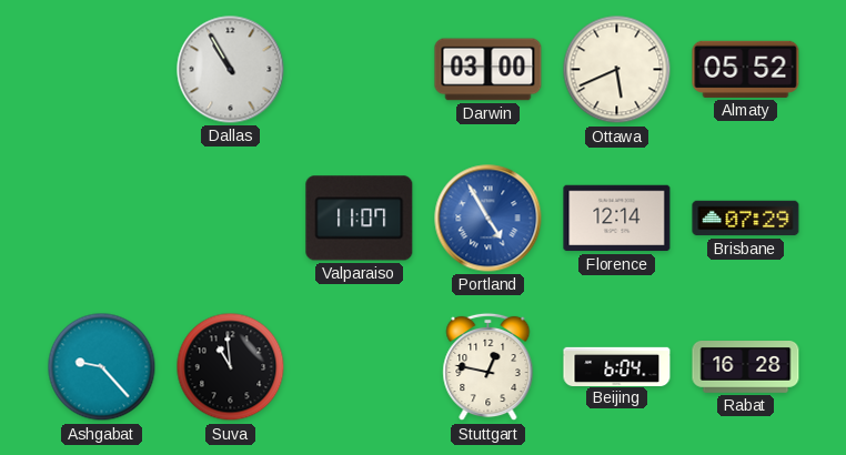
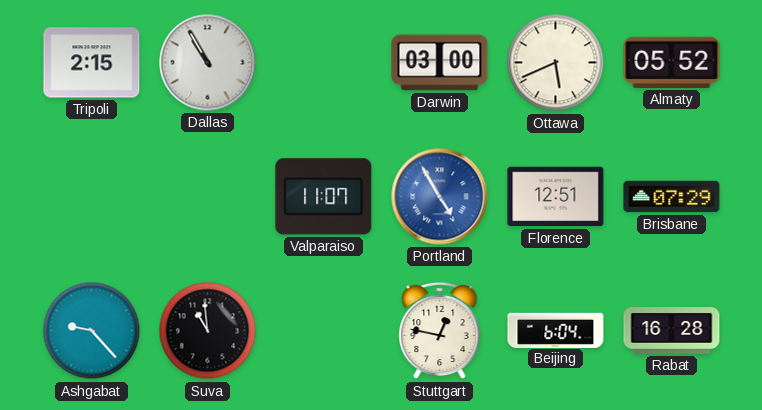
Tripoli: none -> 2:15 (92, 63)
Florence: 12:14 -> 12:51 (556, 197)
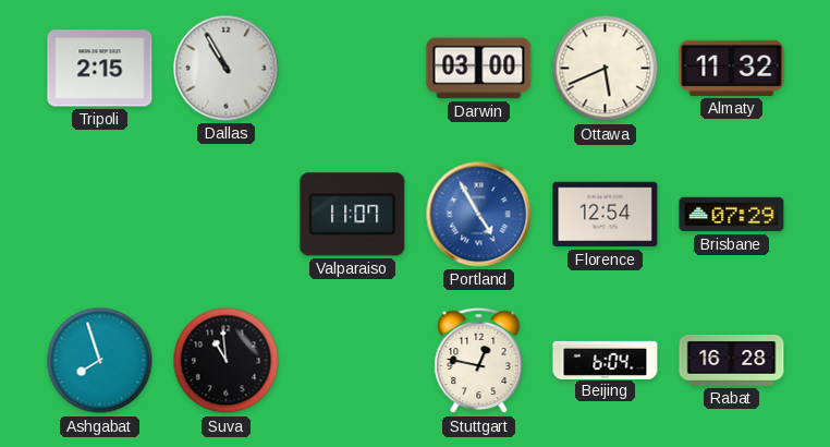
Almaty: 05:52 -> 11:32 (732, 68)
Florence: 12:51 -> 12:54 (606, 215)
Ashgabat: 9:23 -> 7:57 (100, 361)
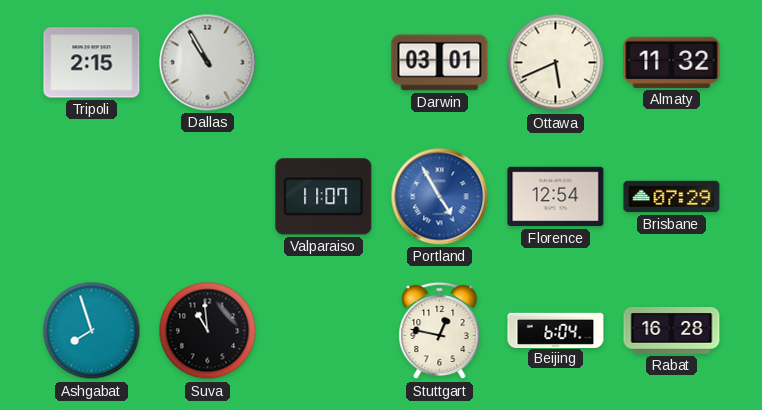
Darwin: 03:00 -> 03:01 (440, 63)
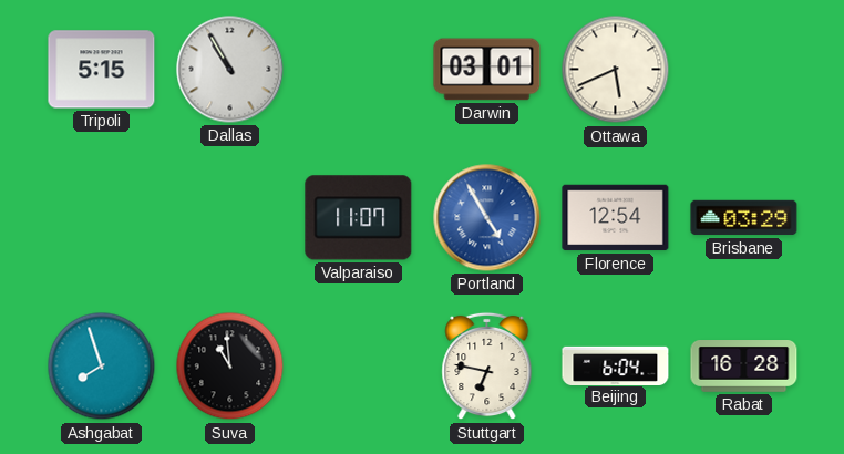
Tripoli: 2:15 -> 5:15 (102, 70)
Almaty: 11:32 -> none (672, 62)
Brisbane: 07:29 -> 03:29 (744, 218)
Stuttgart: 12:47 -> 6:47 (487, 367)
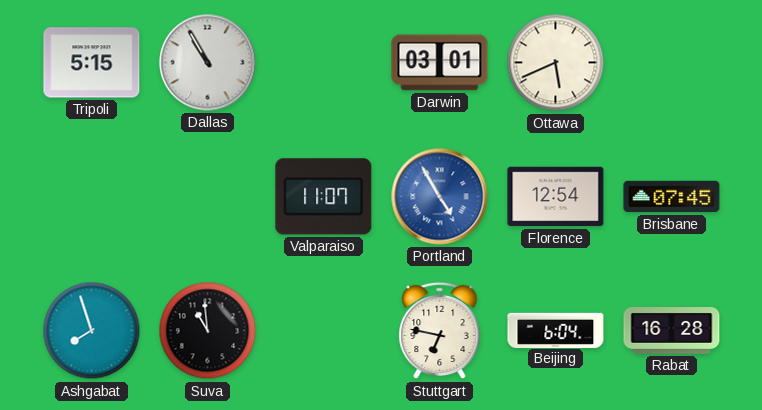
Brisbane: 03:29 -> 07:45 (672, 197)
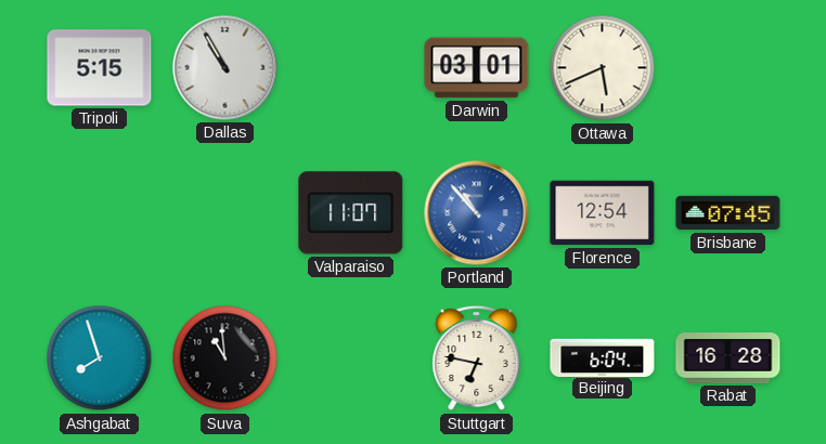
Portland: 4:55 -> 10:53 (477, 213)
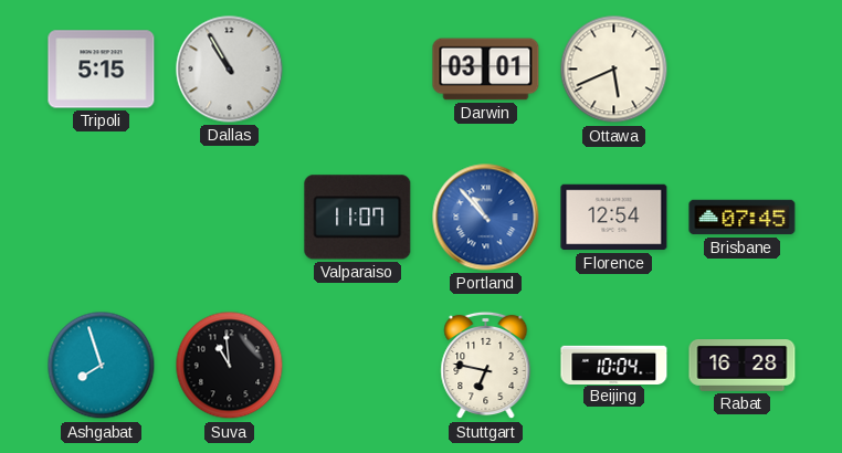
Beijing: 6:04 -> 10:04 (614, 365)
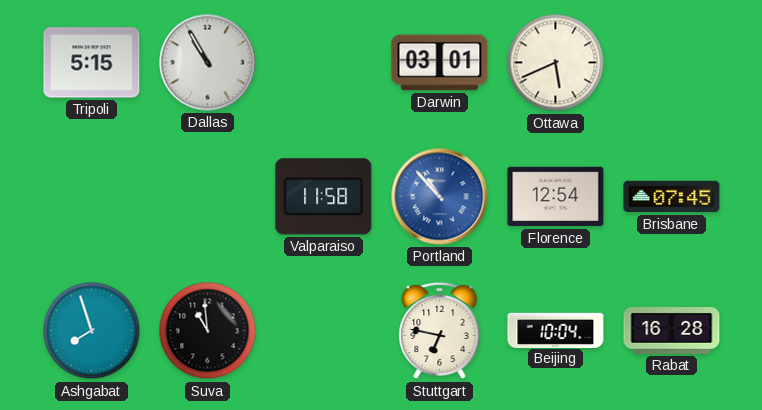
Valparaiso: 11:07 -> 11:58 (324, 197)
